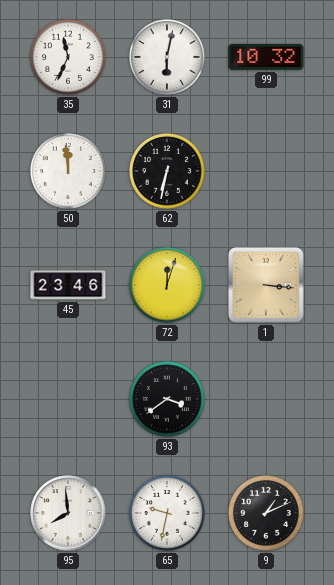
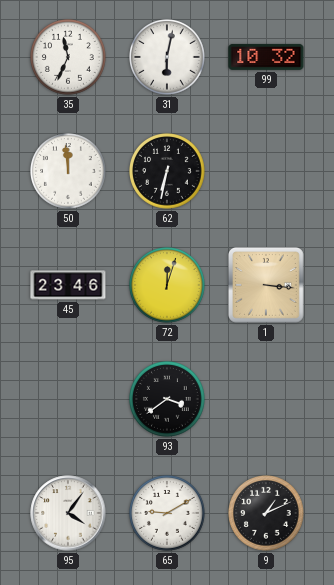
95: 7:59 -> 4:06 (68, 513)
65: 9:32 -> 9:10 (168, 514)
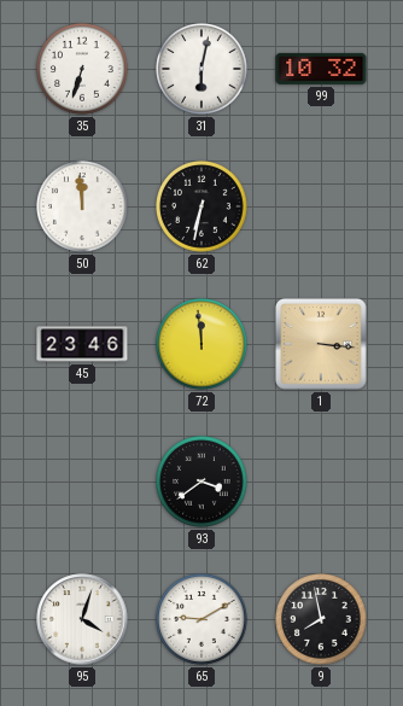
35: 11:34 -> 6:33 (83, 70)
72: 12:03 -> 11:59 (203, 345)
95: 4:06 -> 4:03 (82, 619)
9: 1:11 -> 7:58 (322, 620)
